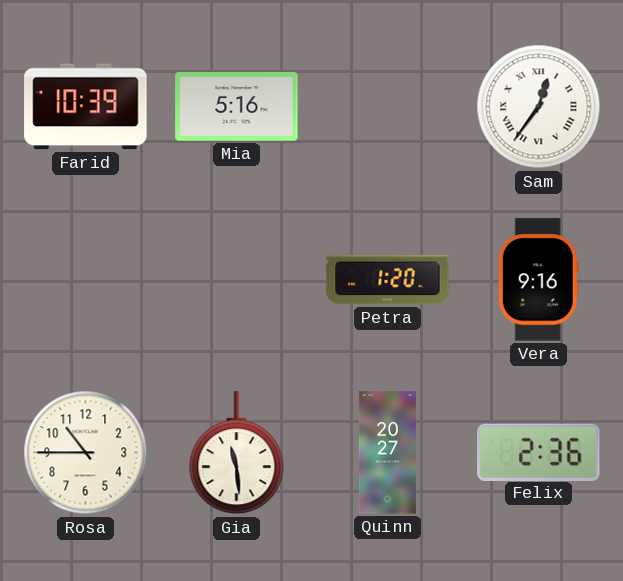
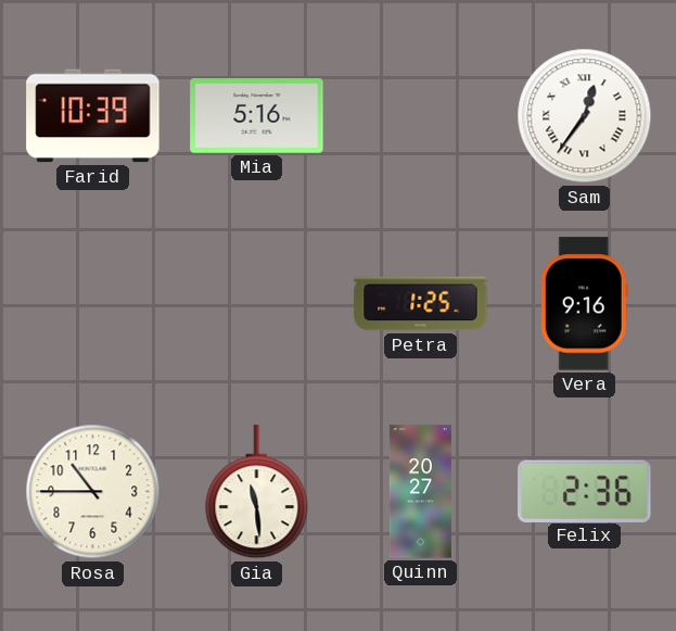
Petra: 1:20 -> 1:25 (421, 304)
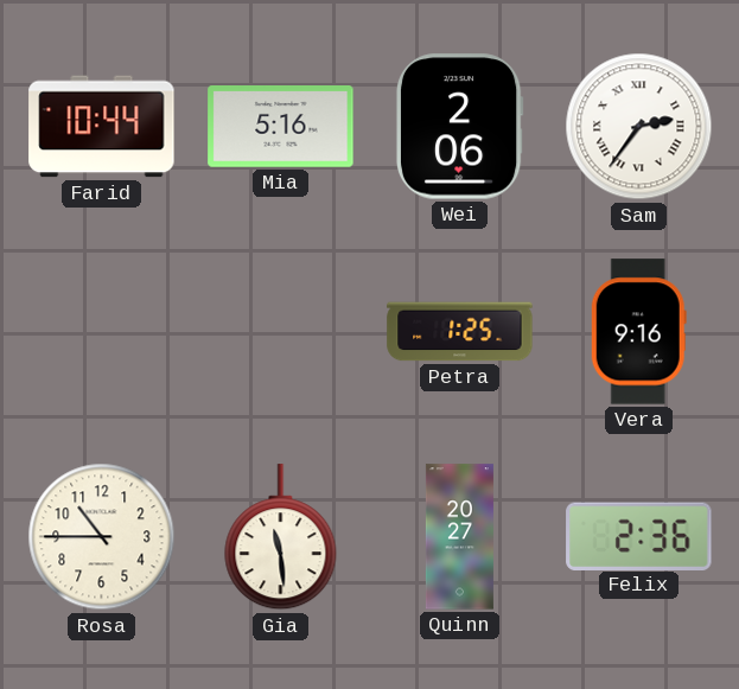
Farid: 10:39 -> 10:44 (102, 127)
Wei: none -> 2:06 (459, 127)
Sam: 12:36 -> 2:36 (639, 127)
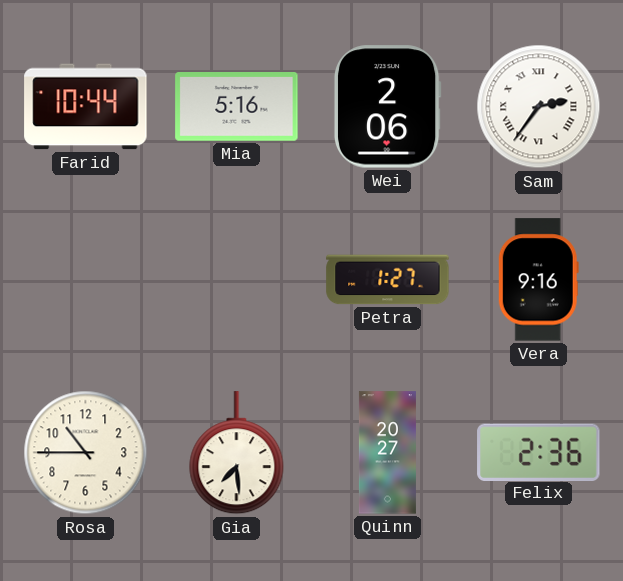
Petra: 1:25 -> 1:27 (388, 280)
Gia: 11:29 -> 7:29 (237, 453)
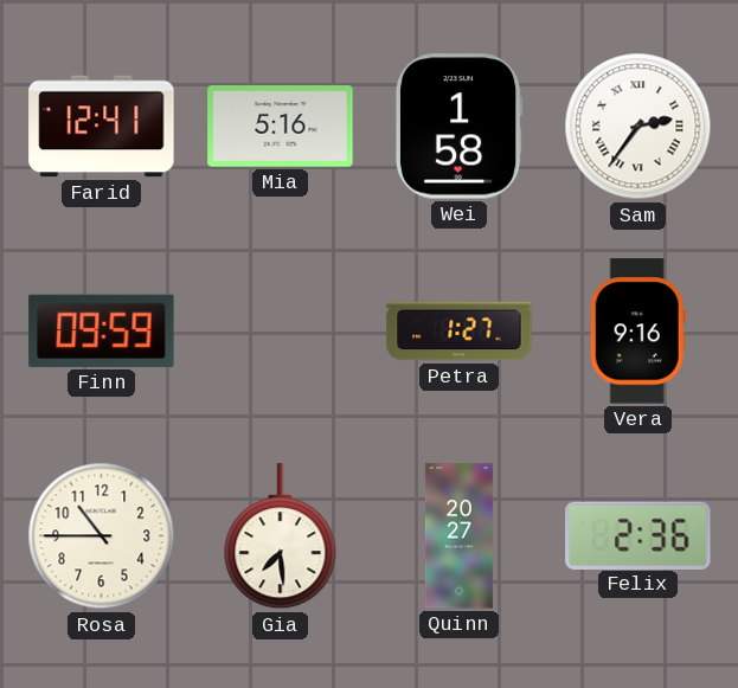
Farid: 10:44 -> 12:41 (102, 127)
Wei: 2:06 -> 1:58 (458, 127)
Finn: none -> 09:59 (102, 330)
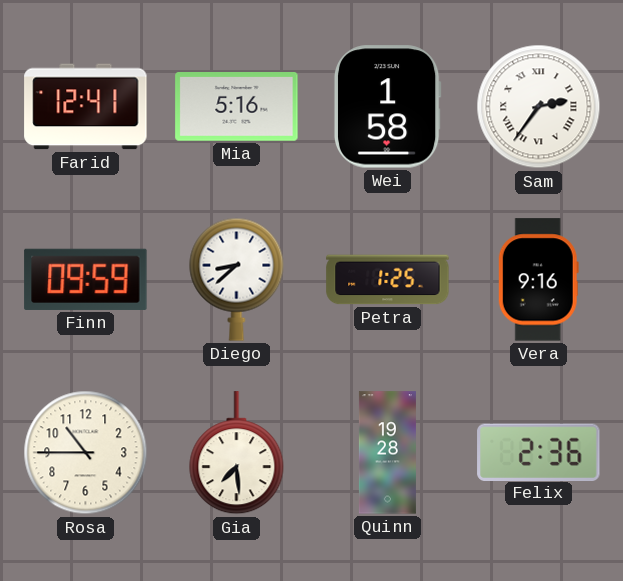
Diego: none -> 8:38 (237, 279)
Petra: 1:27 -> 1:25 (388, 280)
Quinn: 20:27 -> 19:28 (387, 453)
